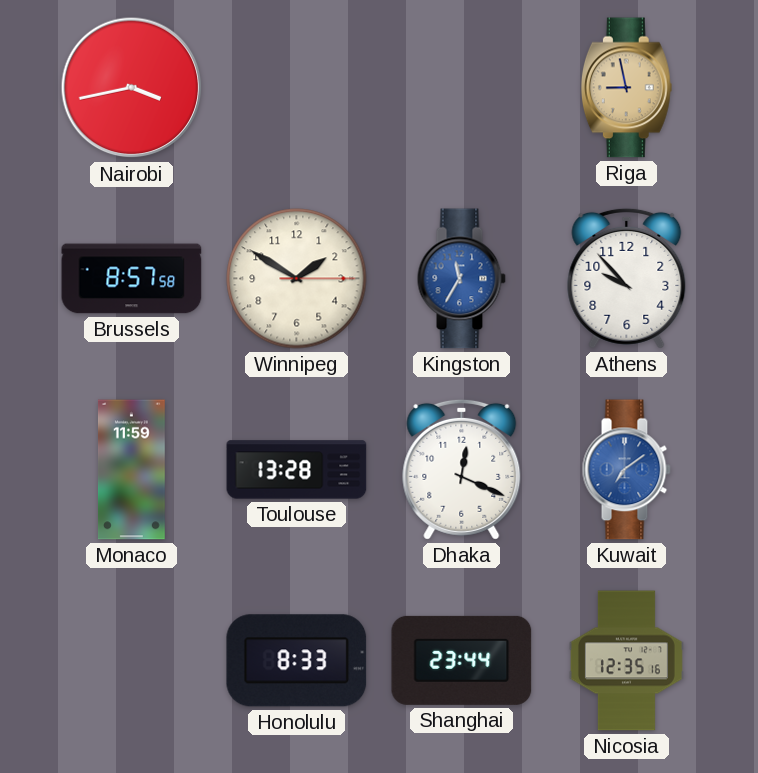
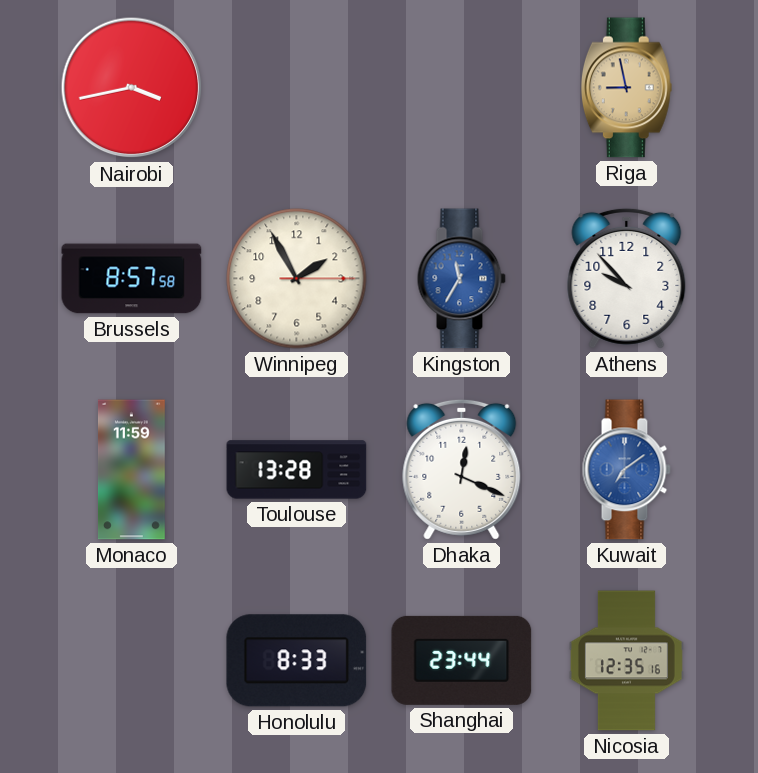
Winnipeg: 1:50 -> 1:55 (297, 279)
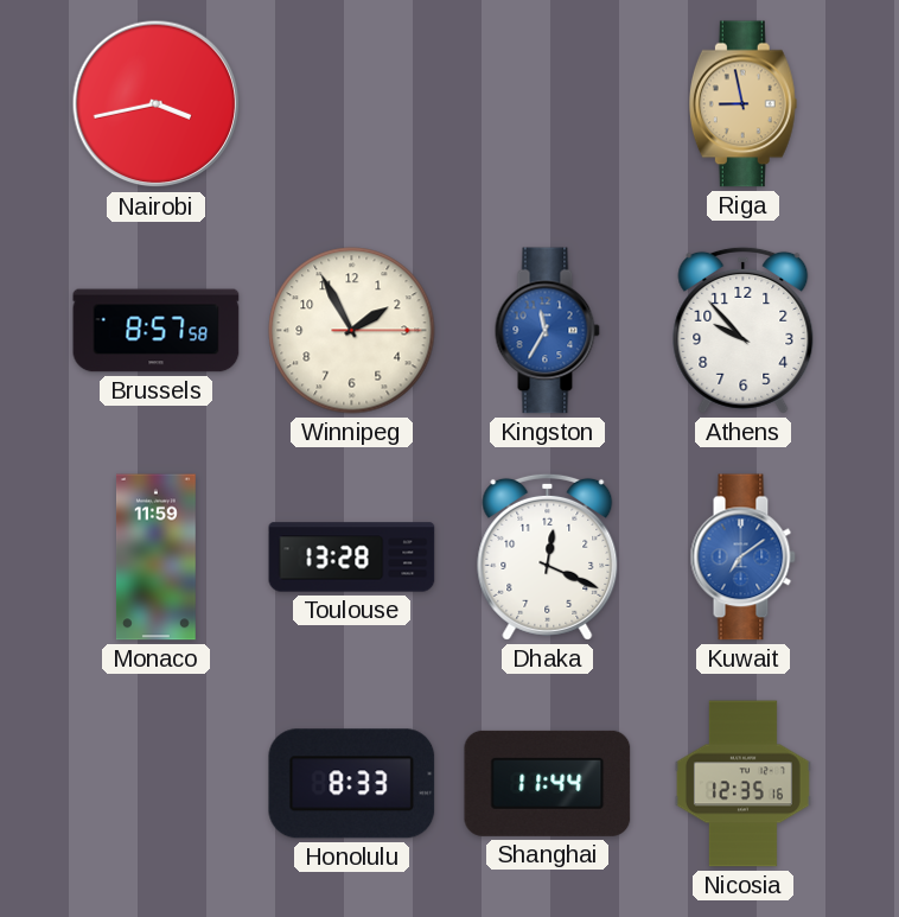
Shanghai: 23:44 -> 11:44 (548, 783)
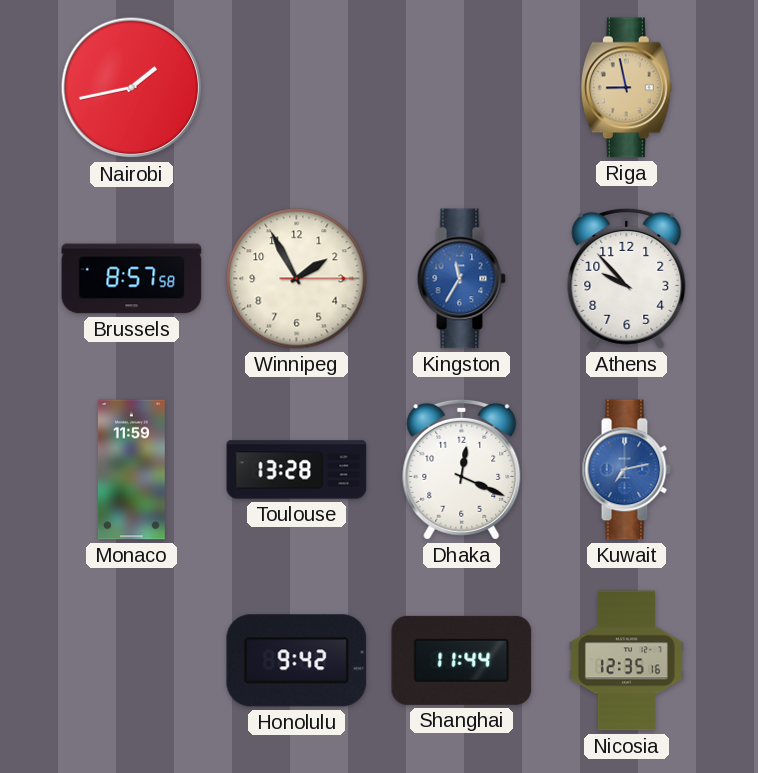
Nairobi: 3:43 -> 1:43 (132, 88)
Kuwait: 7:09 -> 7:13 (626, 470)
Honolulu: 8:33 -> 9:42 (297, 661)
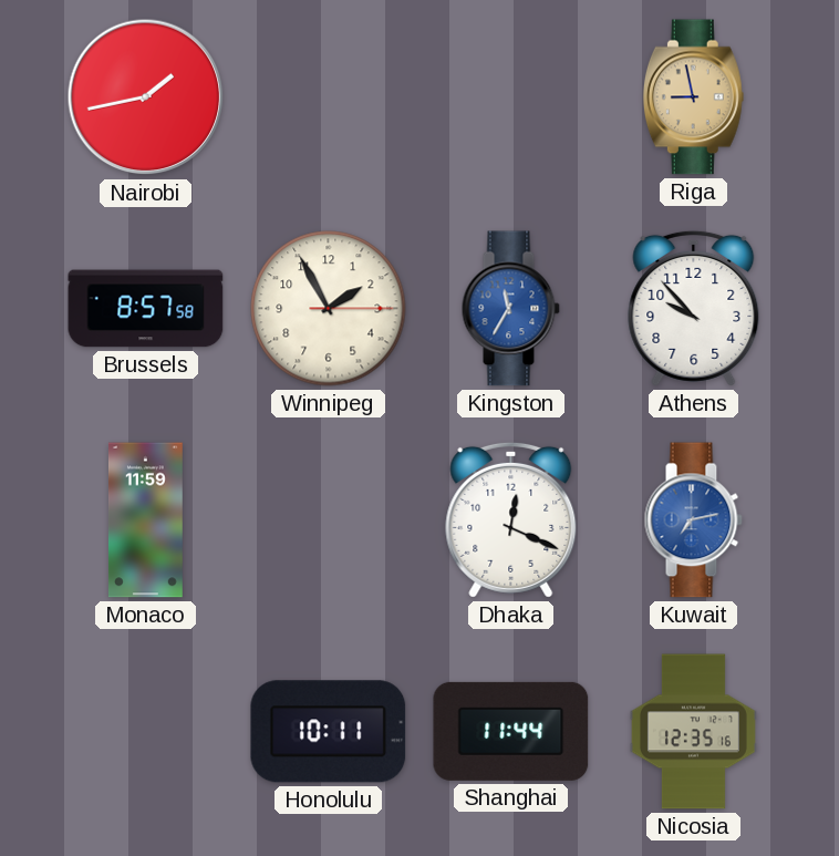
Toulouse: 13:28 -> none (297, 470)
Honolulu: 9:42 -> 10:11 (329, 732)
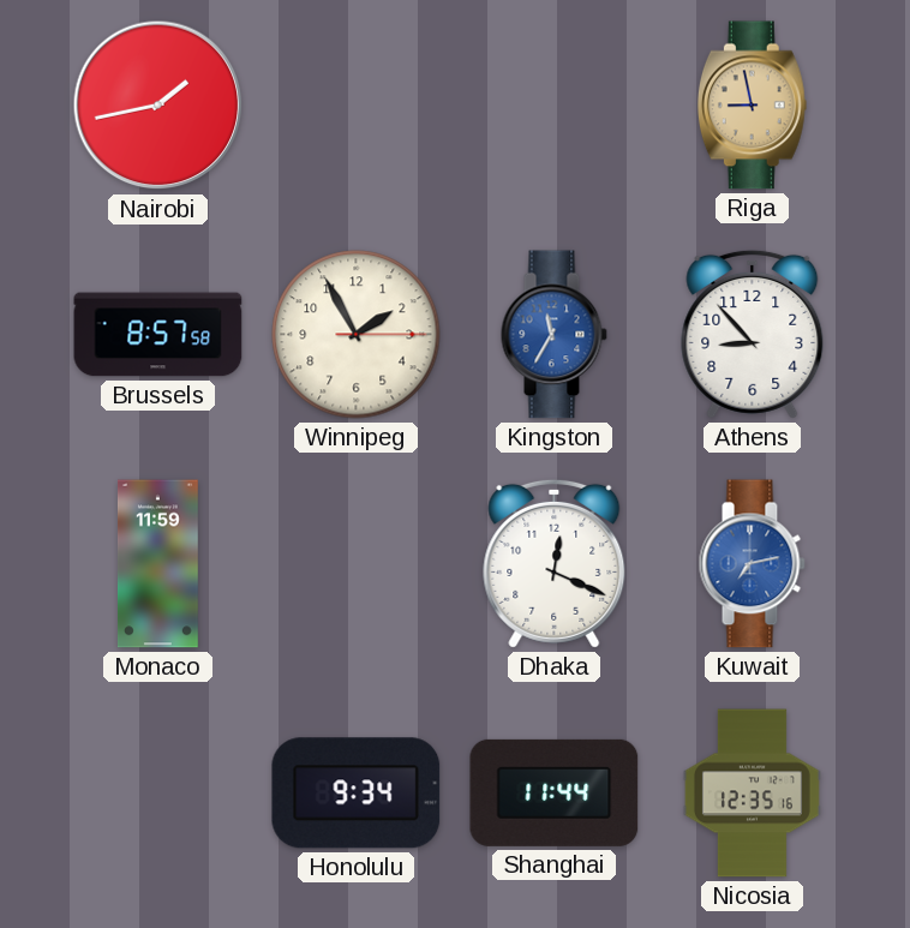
Athens: 9:53 -> 8:53 (753, 334)
Honolulu: 10:11 -> 9:34 (357, 794)
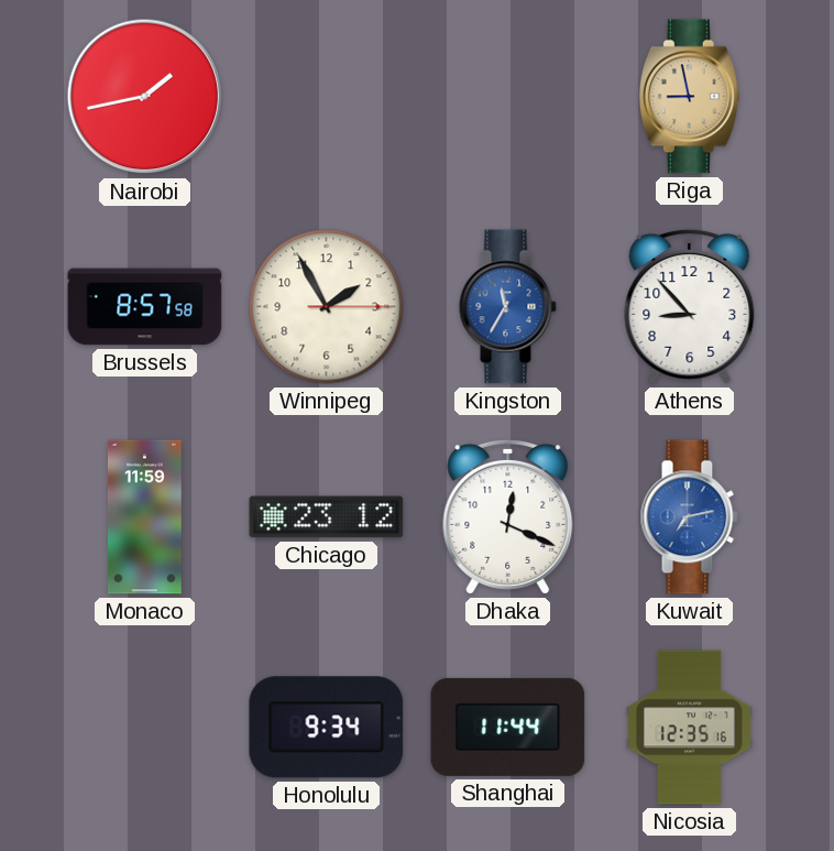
Chicago: none -> 23:12 (327, 517)
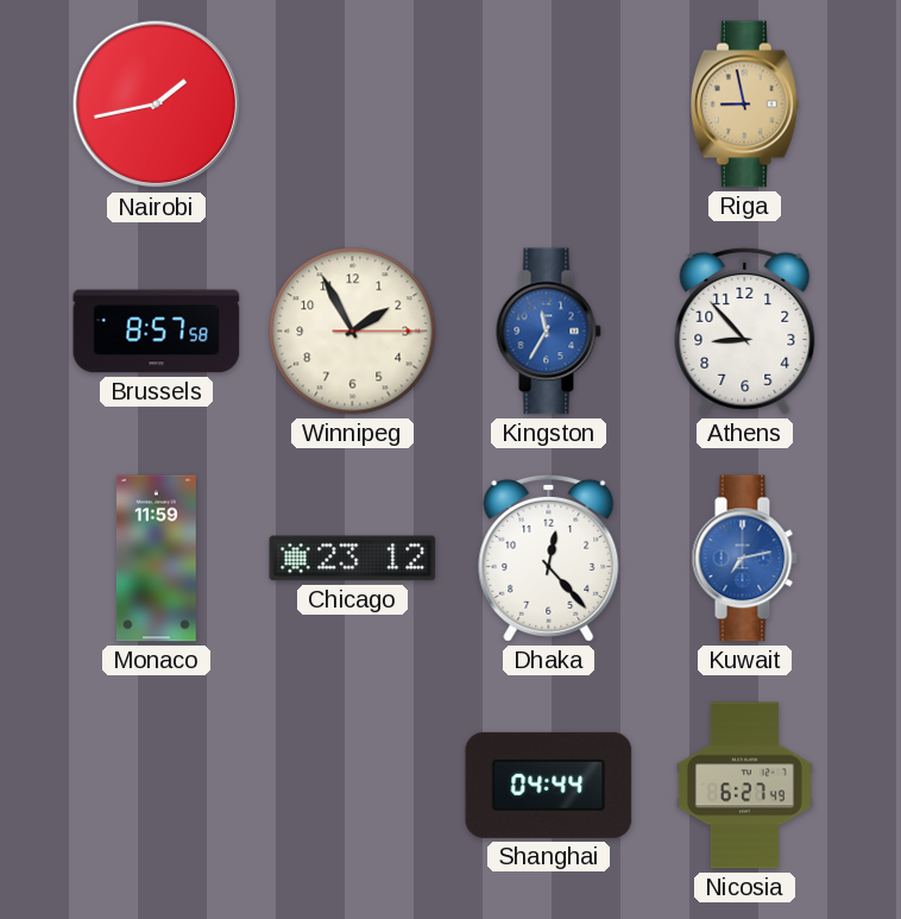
Dhaka: 12:19 -> 12:23 (549, 558)
Honolulu: 9:34 -> none (327, 728)
Shanghai: 11:44 -> 04:44 (549, 785)
Nicosia: 12:35 -> 6:27 (744, 786)
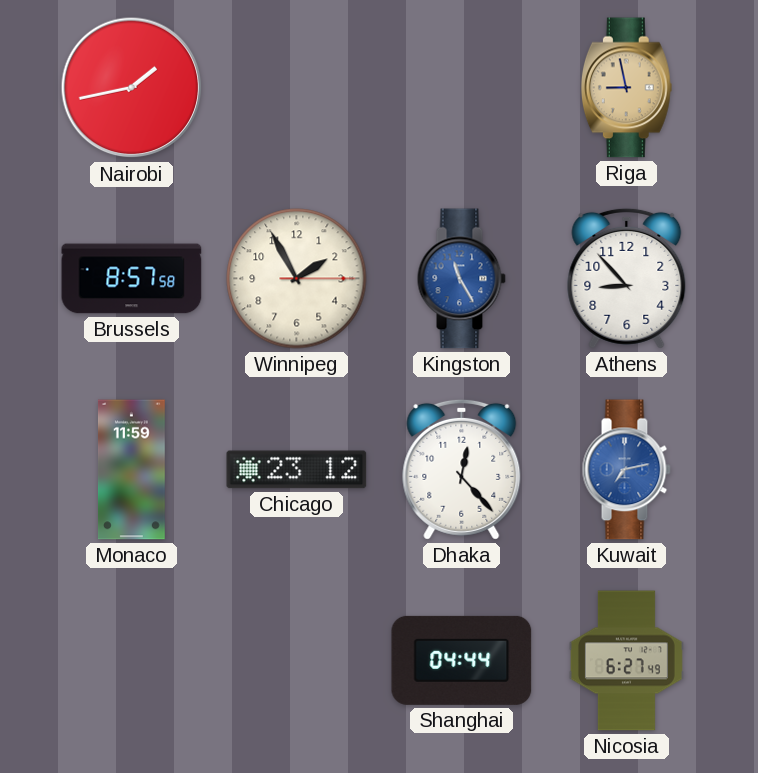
Kingston: 11:35 -> 11:25 (461, 279)
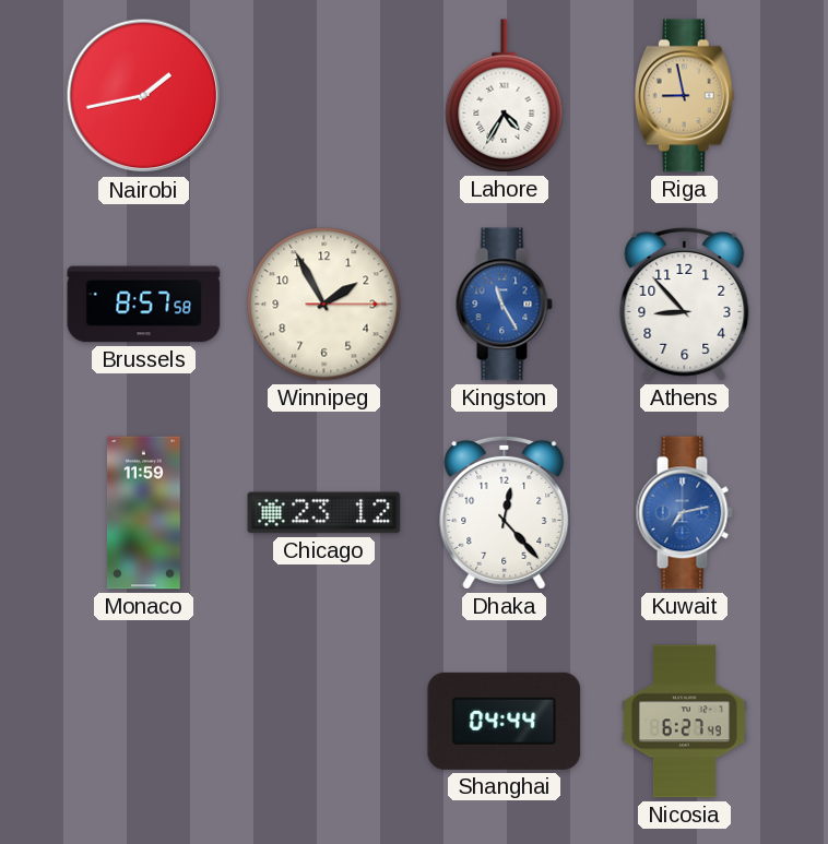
Lahore: none -> 4:35 (505, 96)
